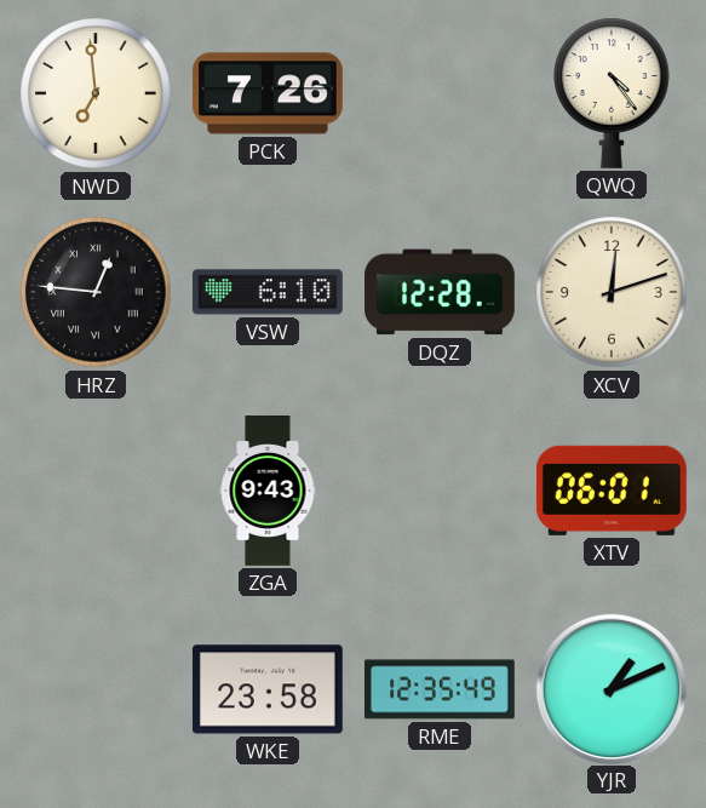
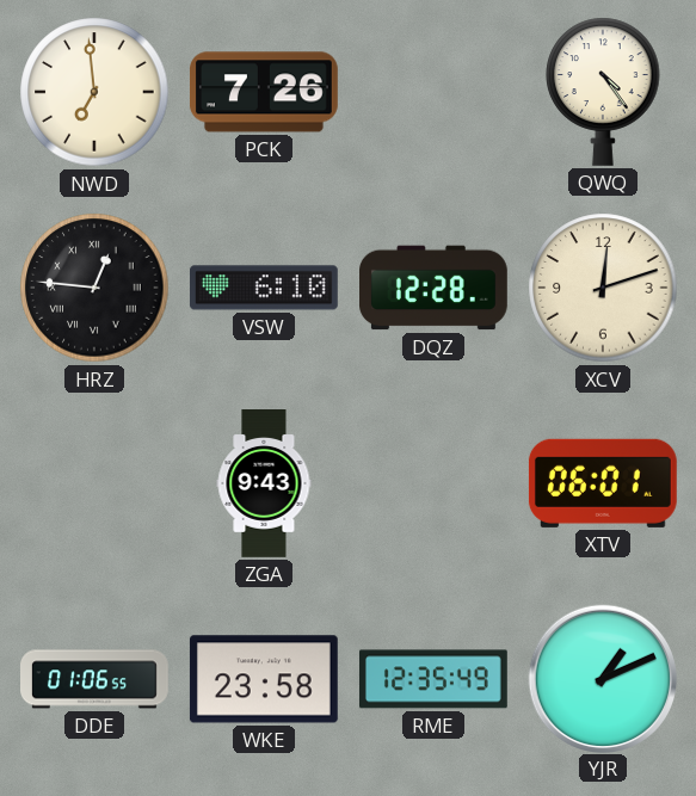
DDE: none -> 01:06 (96, 679)
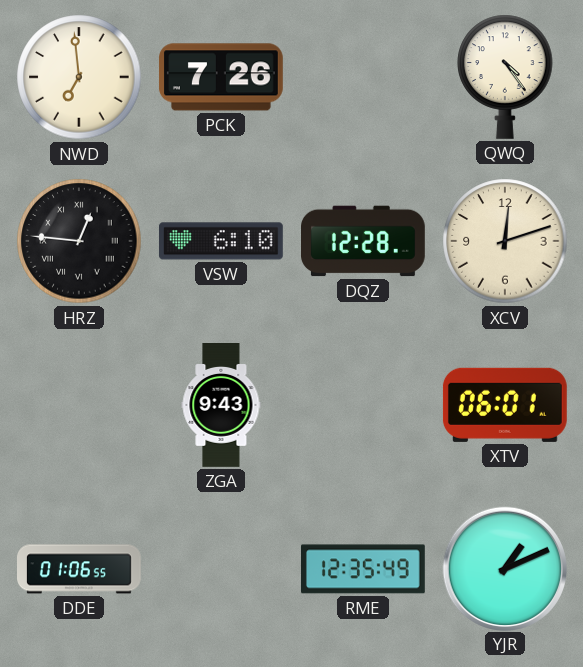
WKE: 23:58 -> none (264, 679)
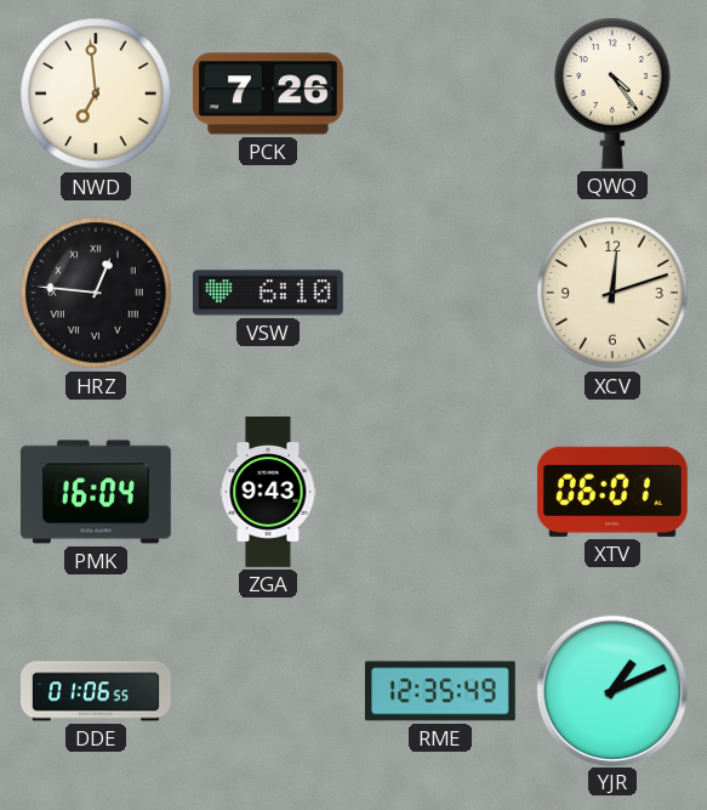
DQZ: 12:28 -> none (364, 241)
PMK: none -> 16:04 (96, 492)
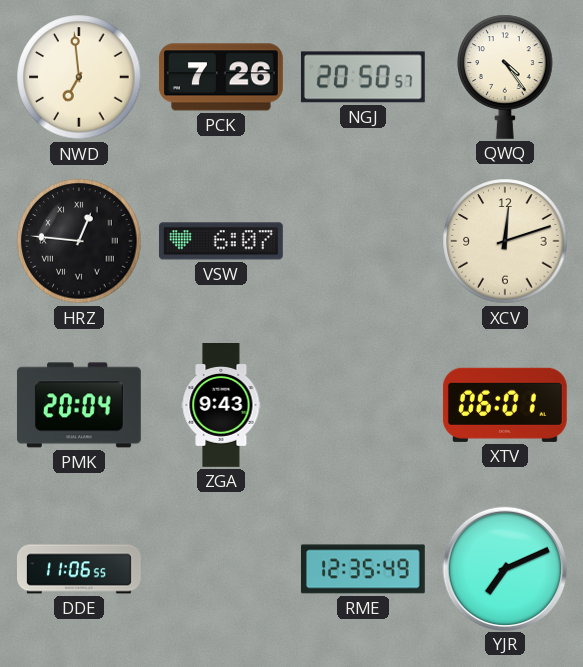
NGJ: none -> 20:50 (363, 77)
VSW: 6:10 -> 6:07 (221, 241)
PMK: 16:04 -> 20:04 (79, 405)
DDE: 01:06 -> 11:06 (80, 569)
YJR: 1:11 -> 7:11 (504, 568)
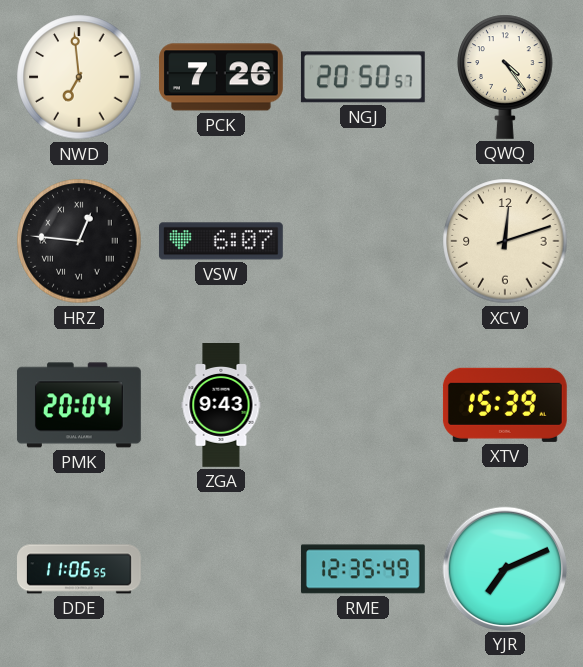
XTV: 06:01 -> 15:39 (505, 405)
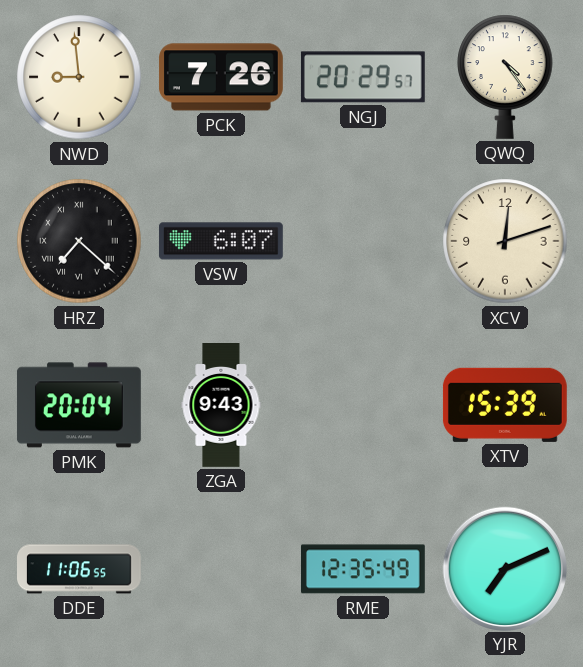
NWD: 6:59 -> 8:59 (79, 77)
NGJ: 20:50 -> 20:29 (363, 77)
HRZ: 12:46 -> 7:22 (79, 241)
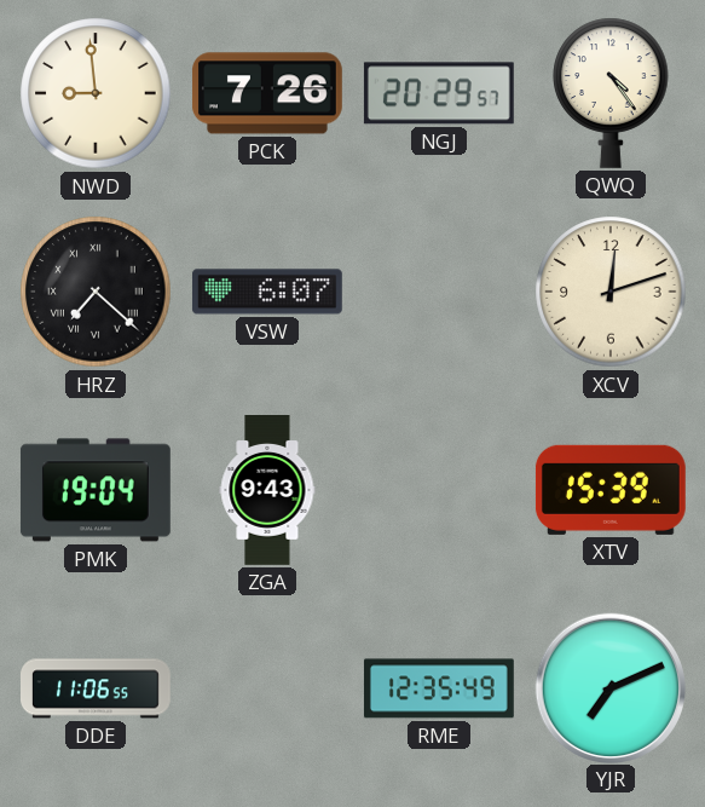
PMK: 20:04 -> 19:04 (96, 490)
